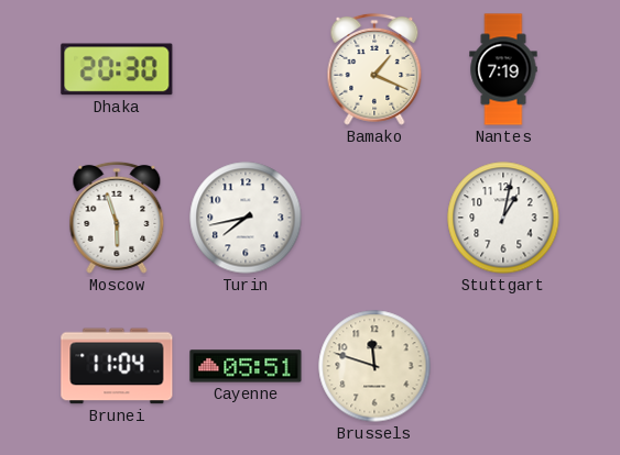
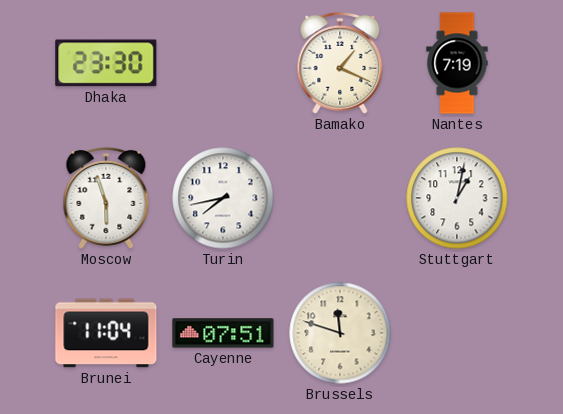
Dhaka: 20:30 -> 23:30 (106, 63)
Cayenne: 05:51 -> 07:51 (223, 333)
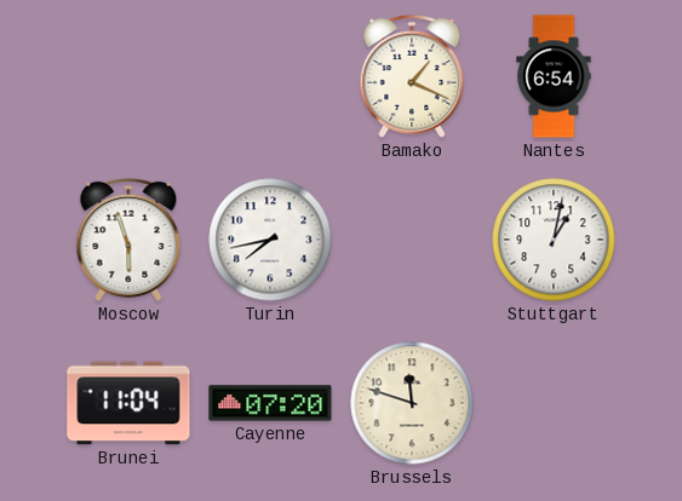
Dhaka: 23:30 -> none (106, 63)
Nantes: 7:19 -> 6:54 (554, 76)
Cayenne: 07:51 -> 07:20 (270, 403)
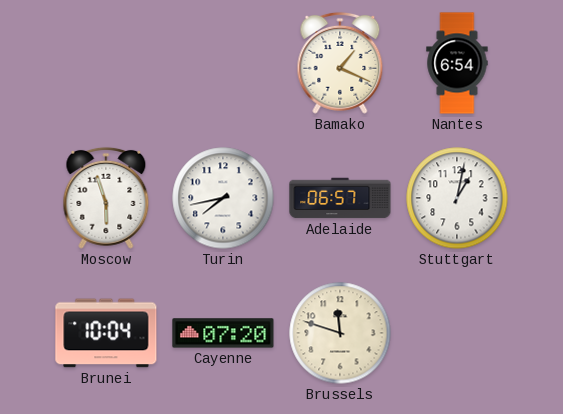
Adelaide: none -> 06:57 (340, 198)
Brunei: 11:04 -> 10:04 (106, 333)
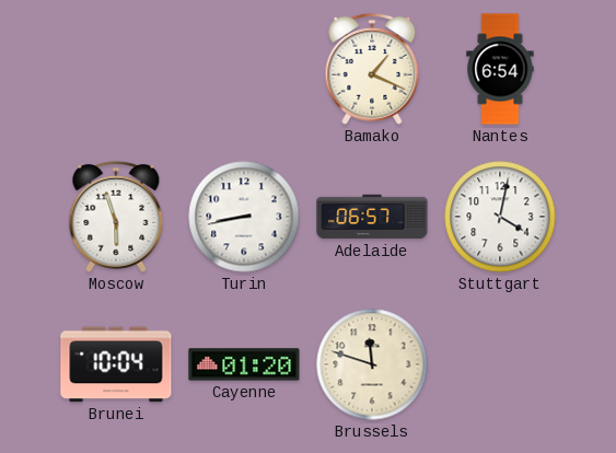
Turin: 7:43 -> 8:43 (244, 217)
Stuttgart: 1:02 -> 4:02 (500, 217)
Cayenne: 07:20 -> 01:20 (244, 364)
